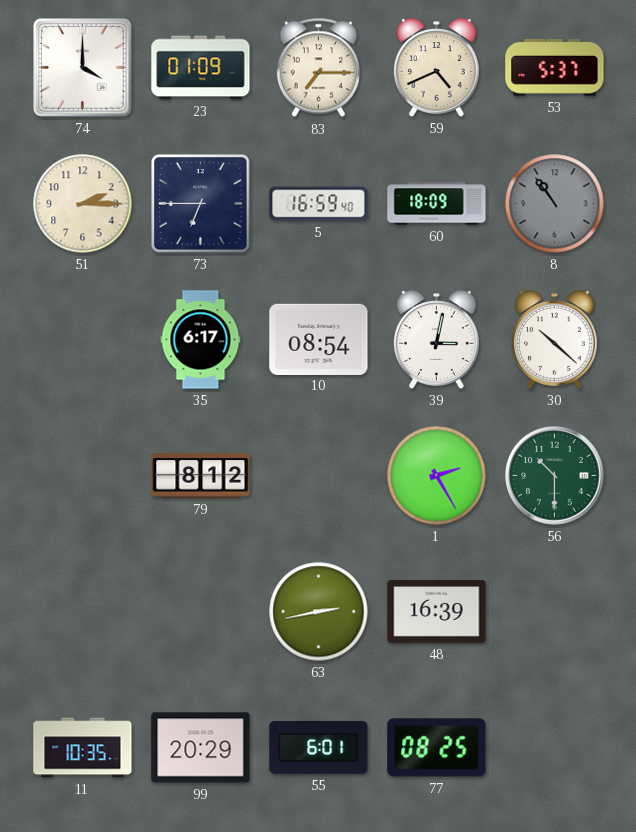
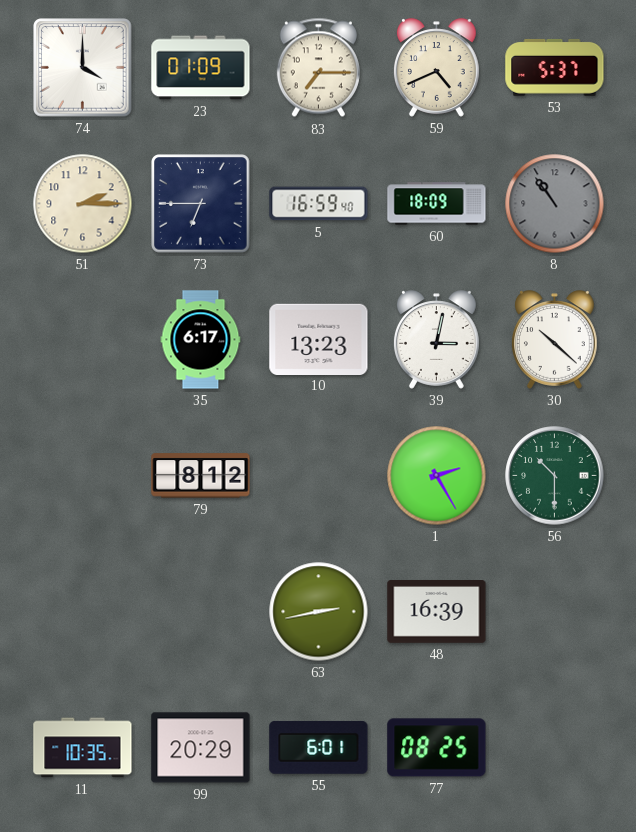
10: 08:54 -> 13:23 (319, 339)
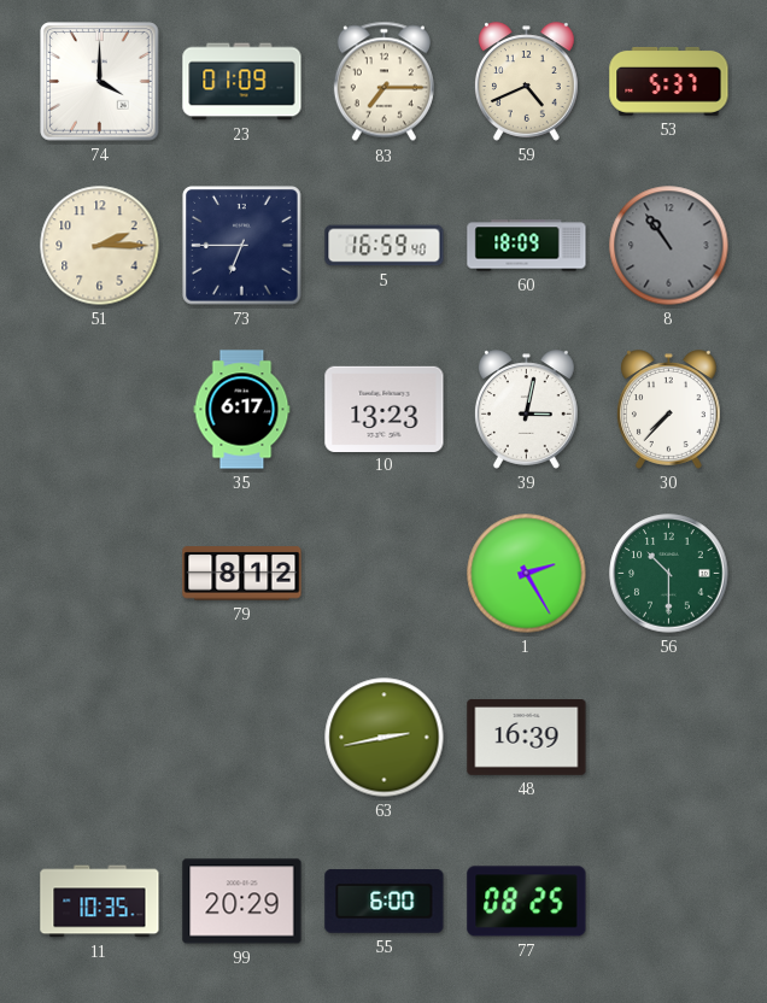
30: 10:22 -> 7:37 (668, 410)
55: 6:01 -> 6:00 (385, 902)
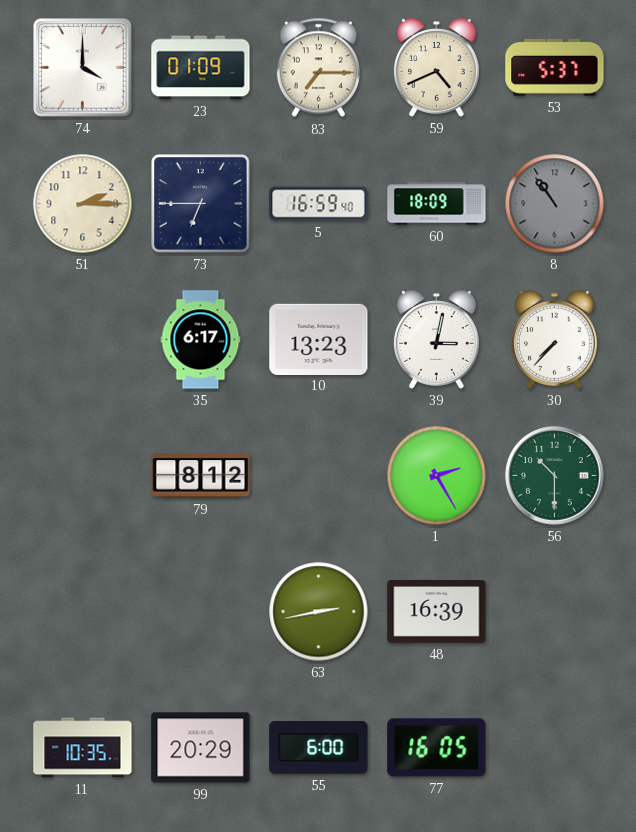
77: 08:25 -> 16:05 (437, 748)
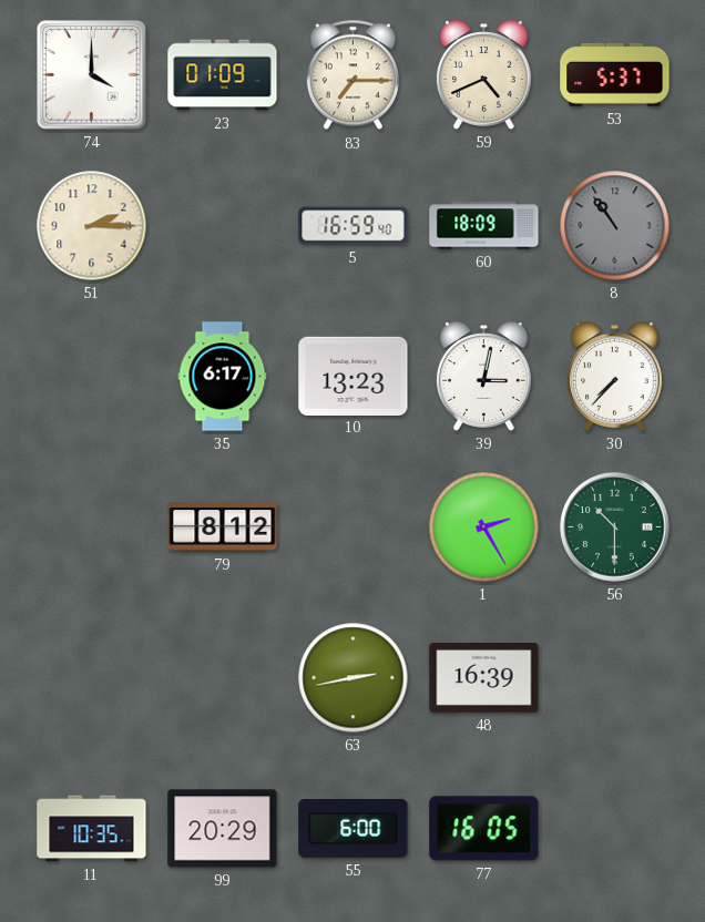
73: 6:45 -> none (201, 204)
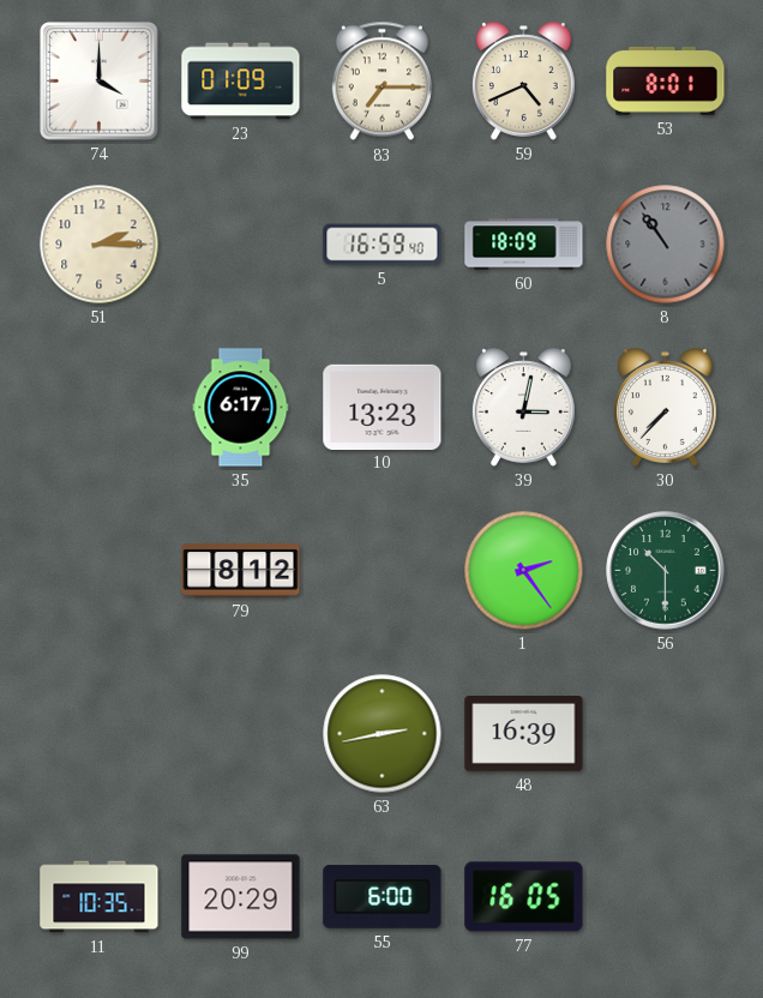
53: 5:37 -> 8:01 (666, 80)
1: 2:25 -> 2:24 (524, 571)
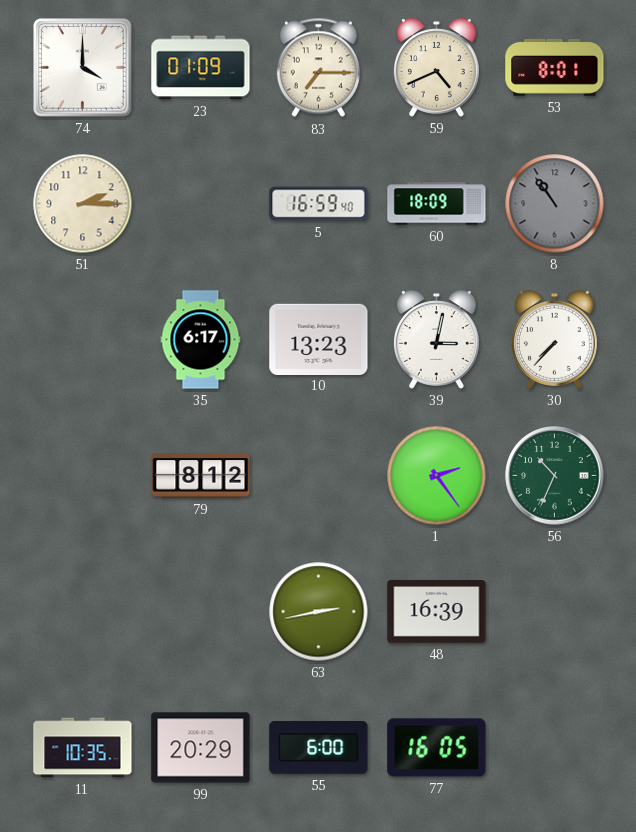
56: 10:30 -> 10:34 (555, 476)
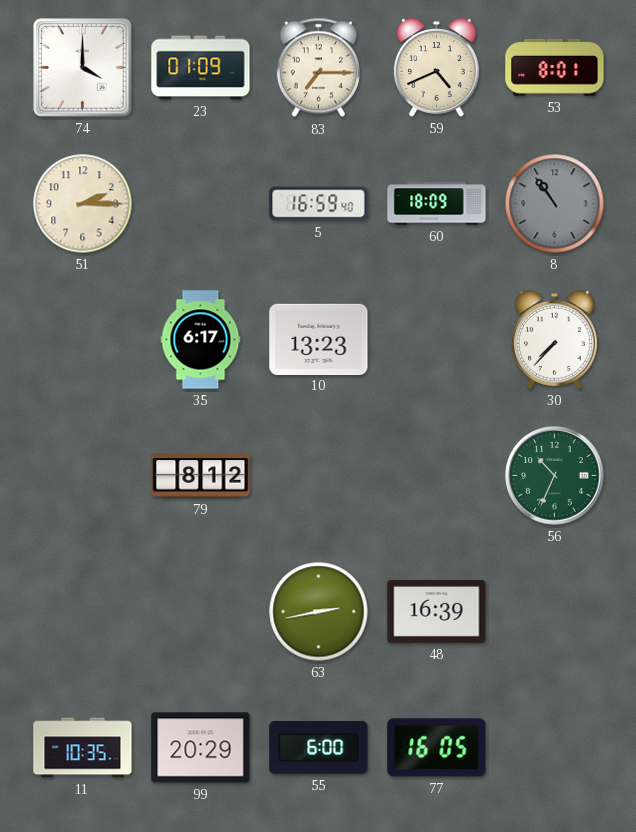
39: 3:02 -> none (436, 340)
1: 2:24 -> none (437, 476)
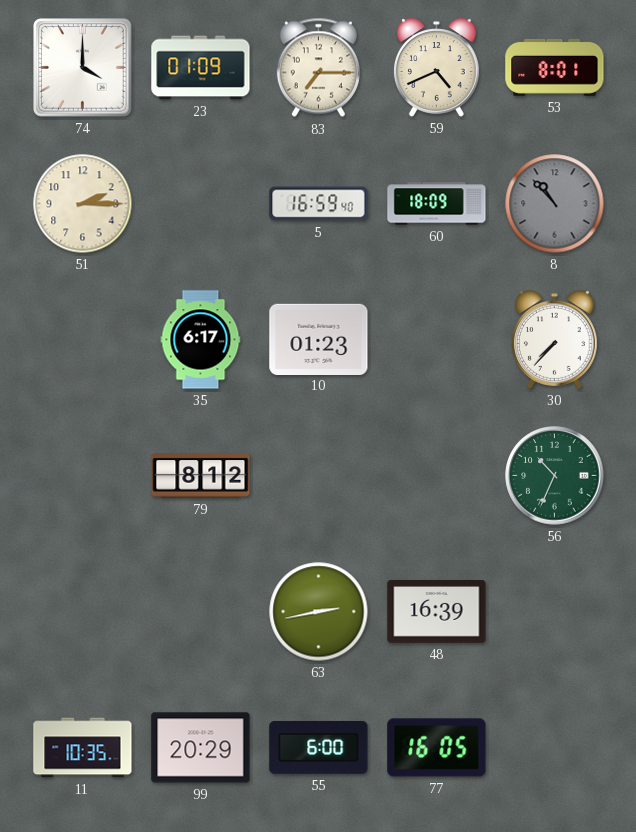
8: 10:54 -> 10:53 (555, 204)
10: 13:23 -> 01:23 (319, 339)
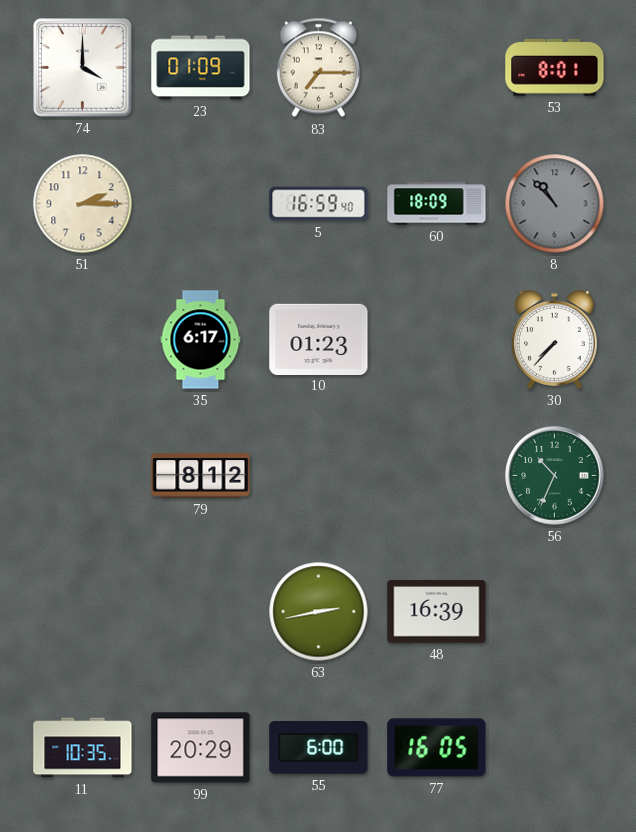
59: 4:41 -> none (436, 68)
